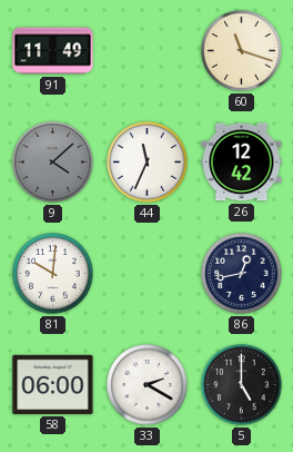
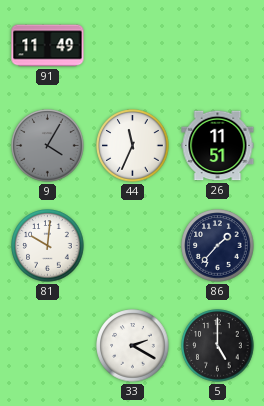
60: 11:18 -> none (242, 51)
9: 4:08 -> 4:05 (48, 146)
26: 12:42 -> 11:51 (218, 146)
86: 12:43 -> 1:37 (218, 246)
58: 06:00 -> none (53, 384)
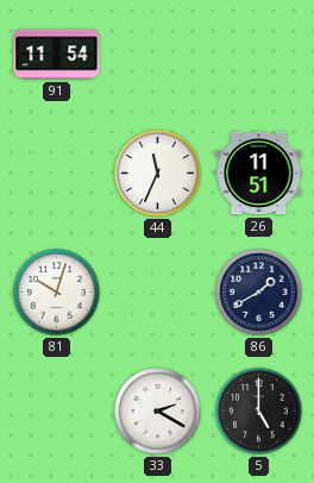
91: 11:49 -> 11:54 (57, 55)
9: 4:05 -> none (48, 146)
81: 10:01 -> 10:03 (57, 293)
86: 1:37 -> 1:40 (259, 293)
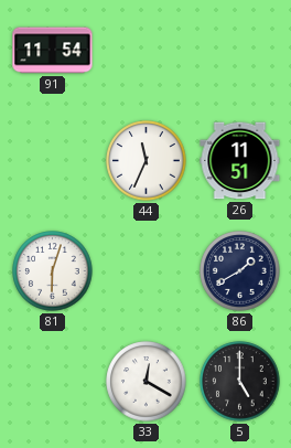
81: 10:03 -> 6:03 (53, 271)
33: 2:20 -> 12:20 (147, 382)
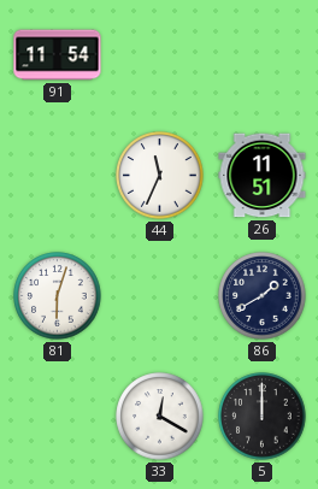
5: 5:00 -> 12:00 (263, 417)
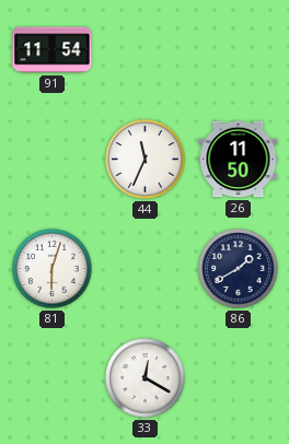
26: 11:51 -> 11:50 (239, 160)
5: 12:00 -> none (263, 417)
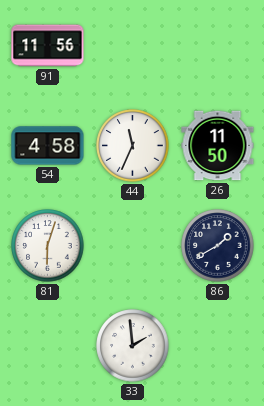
91: 11:54 -> 11:56 (48, 46)
54: none -> 4:58 (48, 146)
33: 12:20 -> 1:59 (133, 346)
